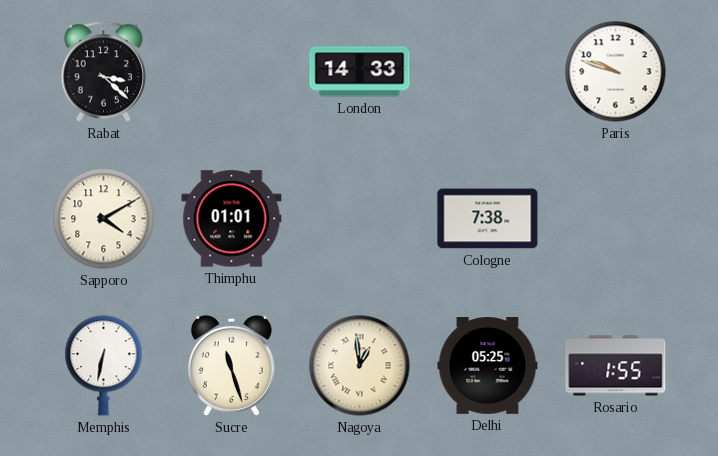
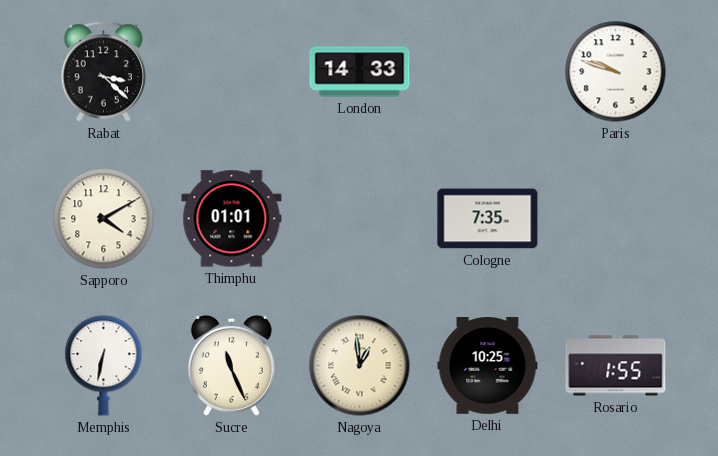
Cologne: 7:38 -> 7:35 (488, 219)
Sucre: 11:27 -> 11:26 (231, 365)
Delhi: 05:25 -> 10:25 (488, 366)
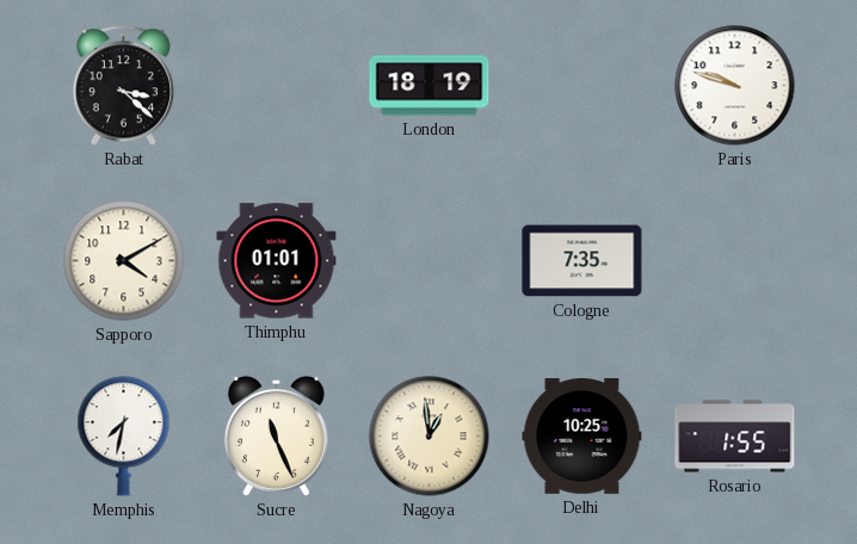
London: 14:33 -> 18:19 (430, 86)
Memphis: 6:32 -> 7:32 (124, 437)
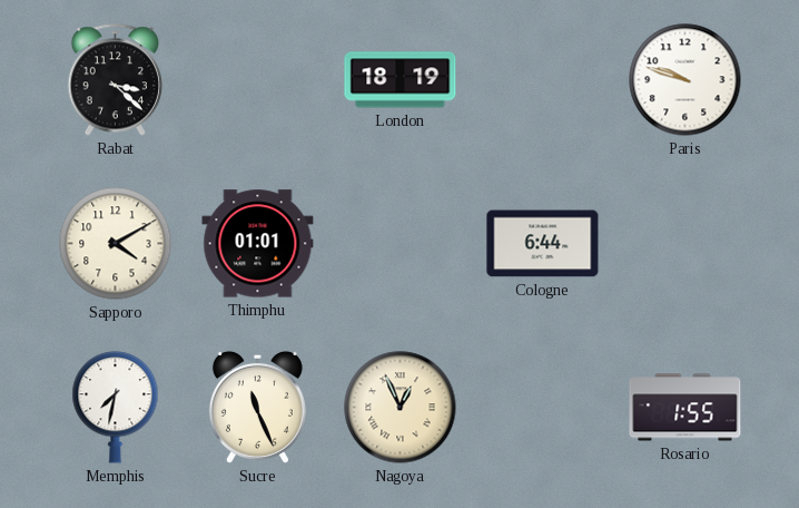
Cologne: 7:35 -> 6:44 (543, 244)
Nagoya: 12:59 -> 12:56 (401, 408)
Delhi: 10:25 -> none (582, 437)
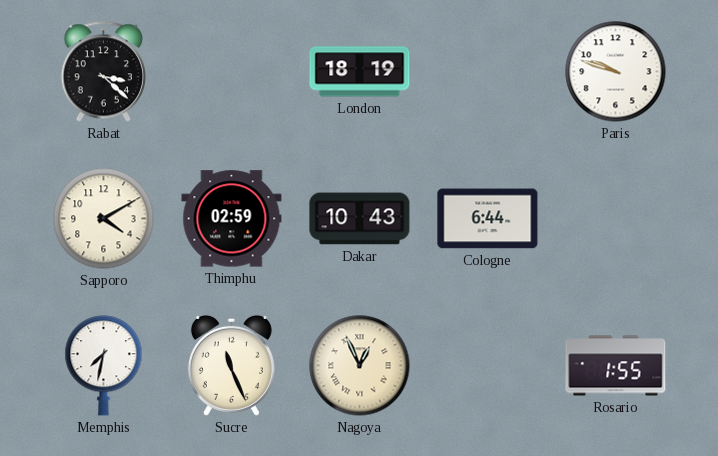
Thimphu: 01:01 -> 02:59 (232, 219)
Dakar: none -> 10:43 (360, 219)
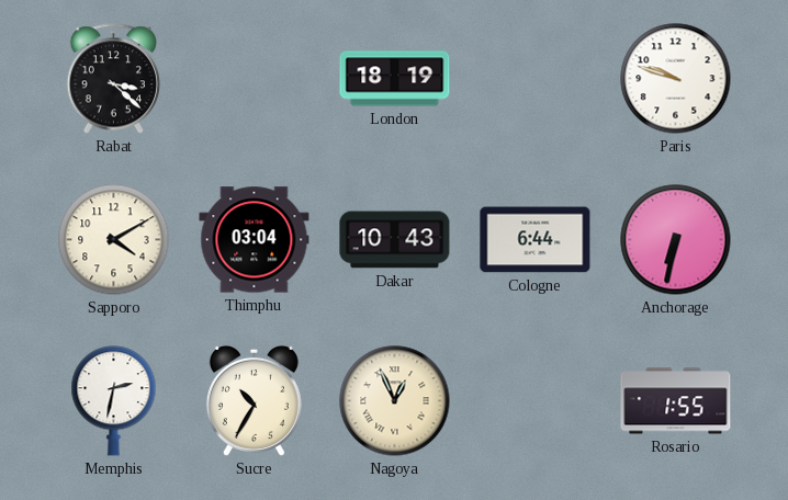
Thimphu: 02:59 -> 03:04 (255, 240)
Anchorage: none -> 6:32 (676, 240)
Memphis: 7:32 -> 2:32 (114, 401)
Sucre: 11:26 -> 10:35 (254, 400)
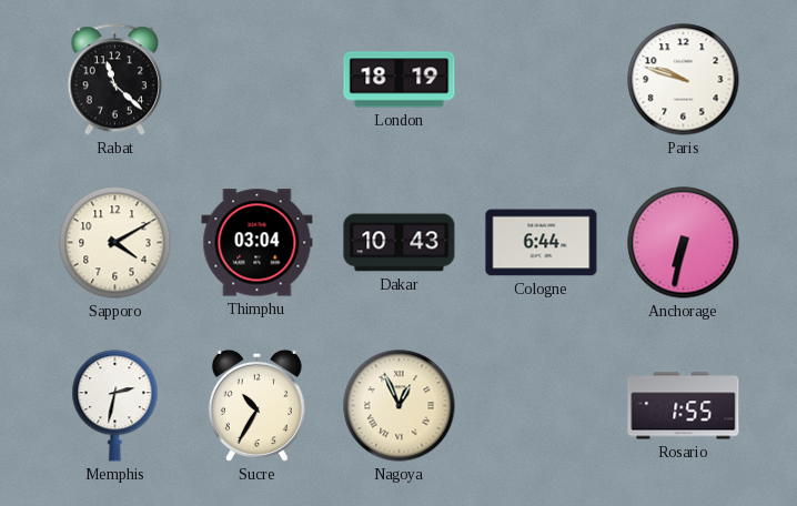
Rabat: 3:22 -> 11:22 (114, 80)
